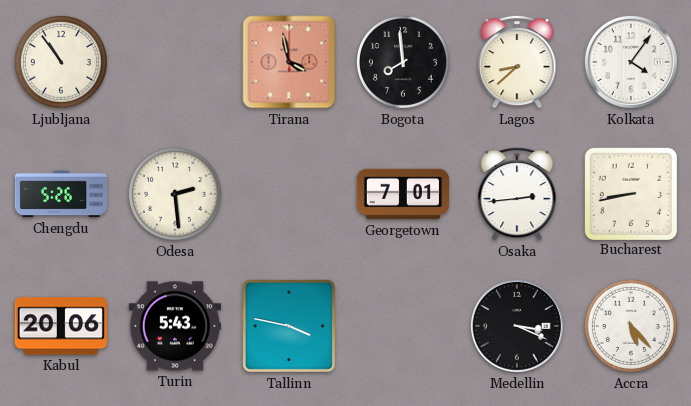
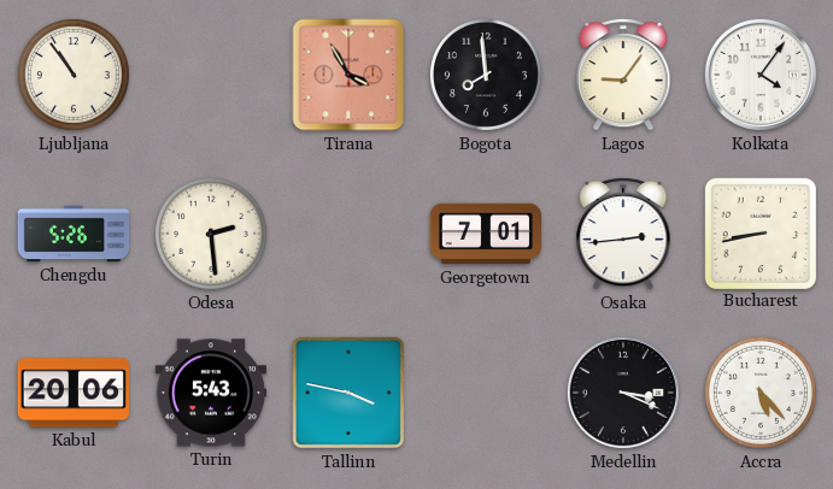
Tirana: 3:58 -> 3:55 (348, 75)
Lagos: 8:38 -> 9:06 (623, 75)
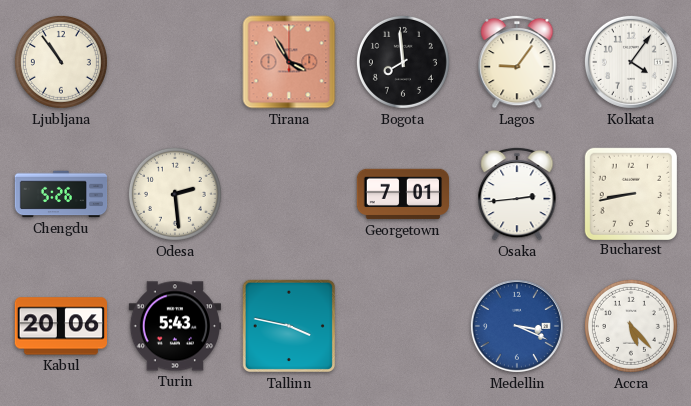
Medellin dial: black -> blue (517, 326)
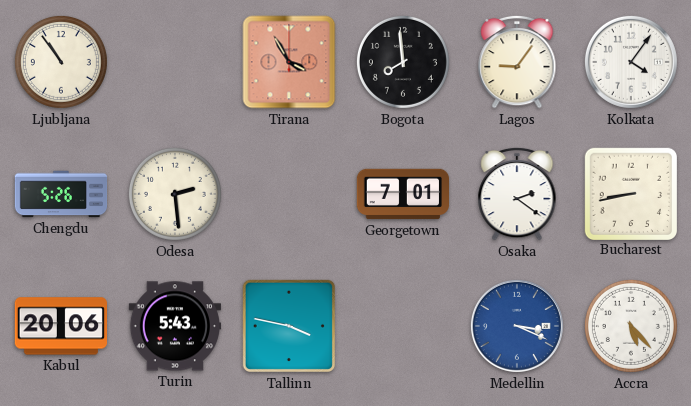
Osaka: 2:44 -> 2:21 (517, 194)
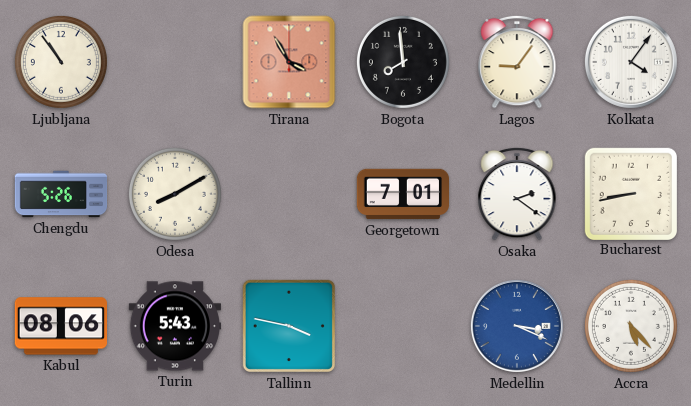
Odesa: 2:29 -> 8:10 (175, 194)
Kabul: 20:06 -> 08:06 (60, 326)
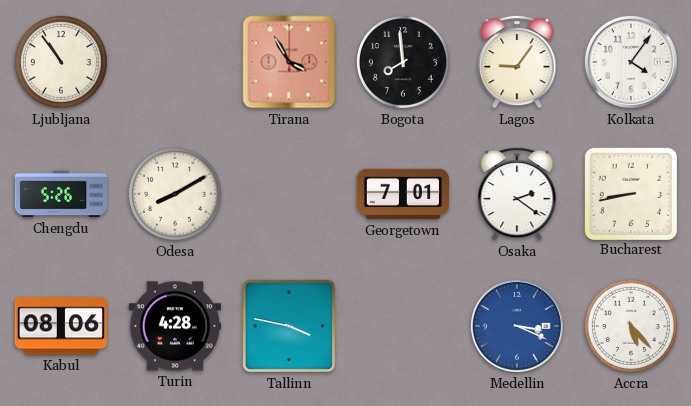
Turin: 5:43 -> 4:28 (174, 326)
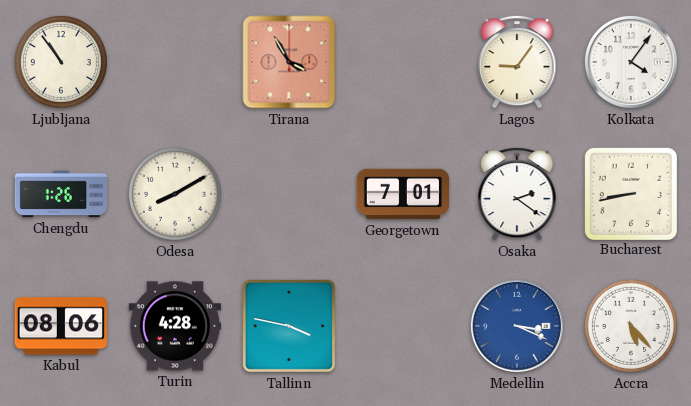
Bogota: 7:59 -> none (403, 62)
Chengdu: 5:26 -> 1:26 (61, 194)
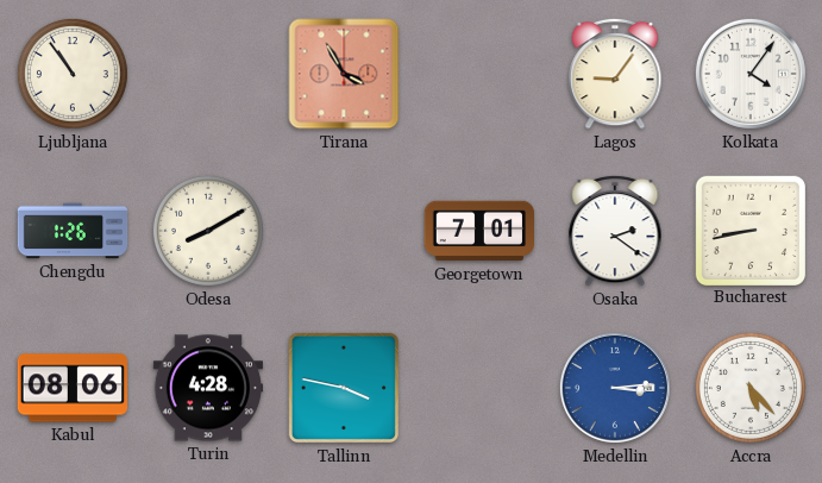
Medellin: 3:19 -> 3:14 (615, 388)
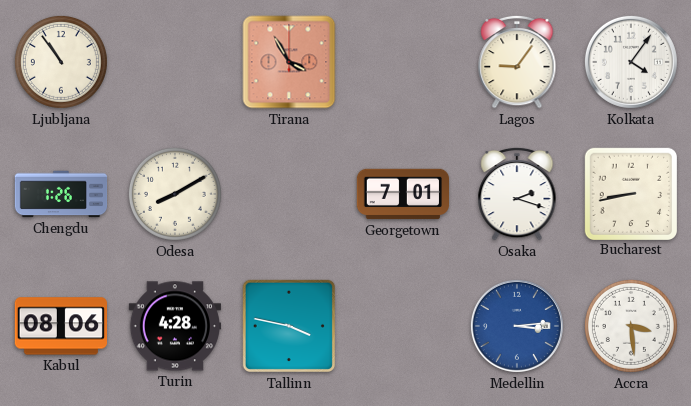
Osaka: 2:21 -> 2:18 (517, 194)
Accra: 5:23 -> 3:29 (631, 326)
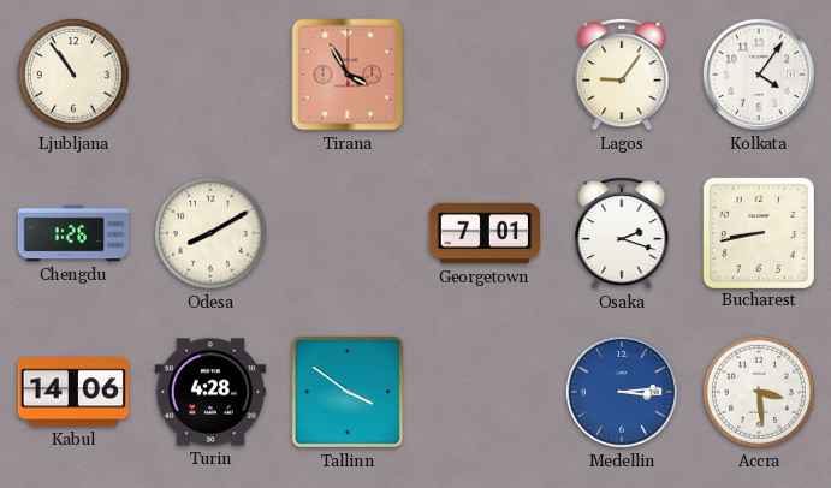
Kabul: 08:06 -> 14:06 (72, 392)
Tallinn: 3:47 -> 3:51 (348, 392)
